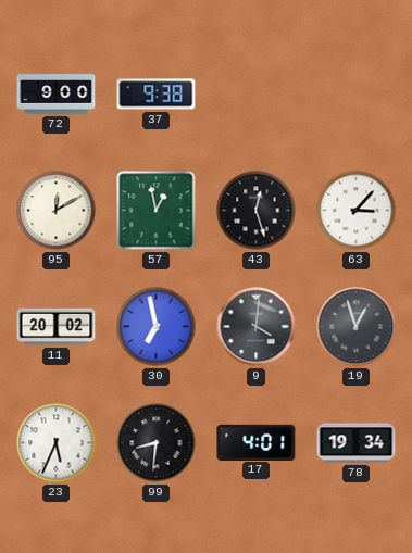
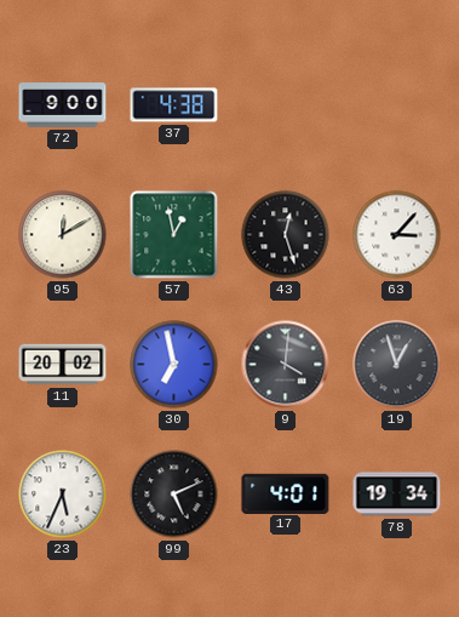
37: 9:38 -> 4:38 (174, 105)
99: 8:31 -> 5:11 (174, 495)
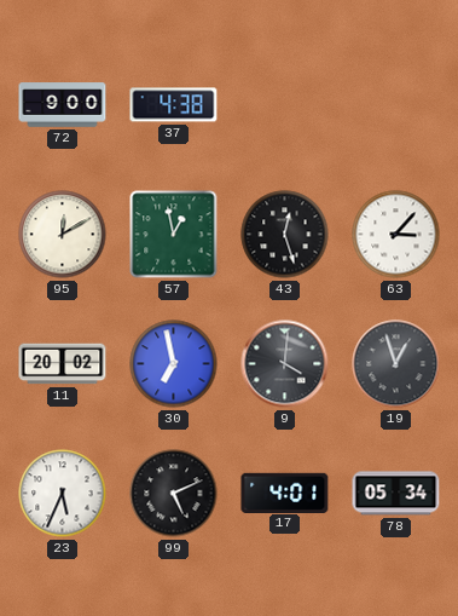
78: 19:34 -> 05:34 (396, 494)
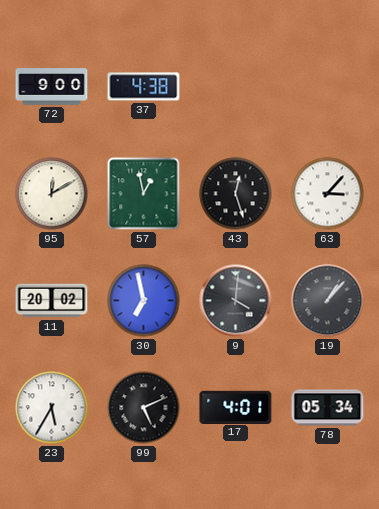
19: 12:57 -> 1:07 (328, 301)
23: 5:34 -> 5:35 (52, 408)
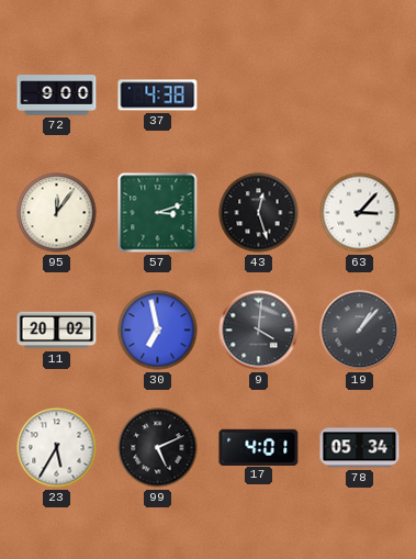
95: 12:10 -> 12:06 (57, 213)
57: 12:58 -> 3:12 (158, 213)
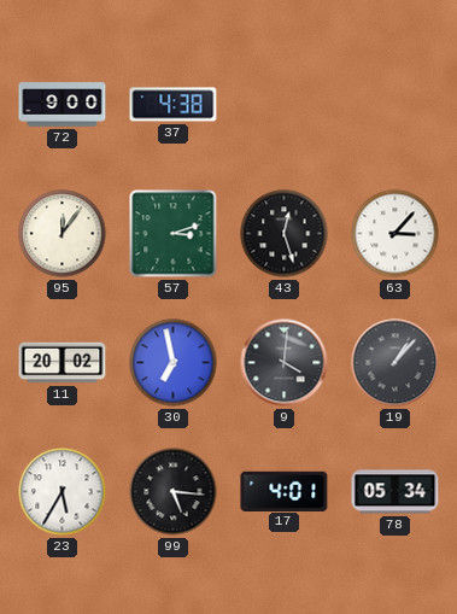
99: 5:11 -> 5:16 (174, 492)
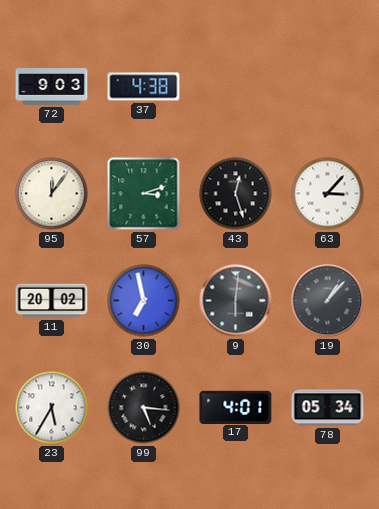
72: 9:00 -> 9:03 (52, 87)
9: 4:01 -> 6:01 (236, 301)
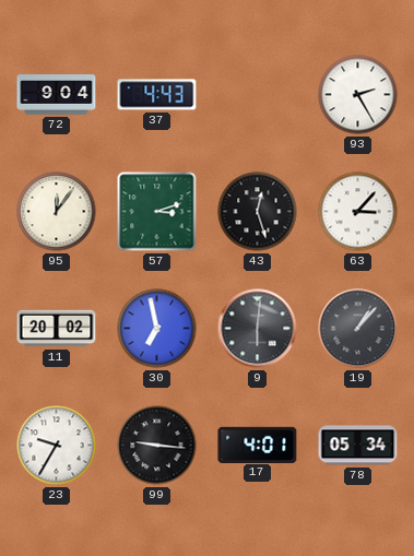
72: 9:03 -> 9:04 (57, 95)
37: 4:38 -> 4:43 (157, 95)
93: none -> 2:25 (358, 95)
23: 5:35 -> 9:35 (57, 446)
99: 5:16 -> 9:16 (157, 446)
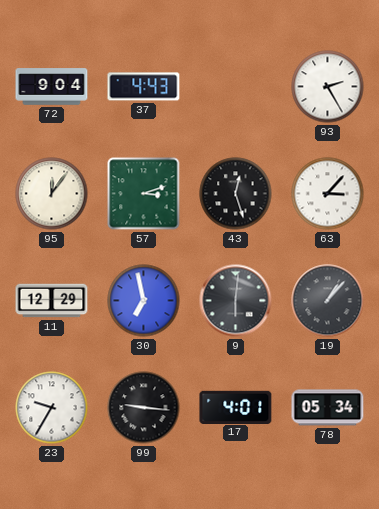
11: 20:02 -> 12:29 (52, 301)
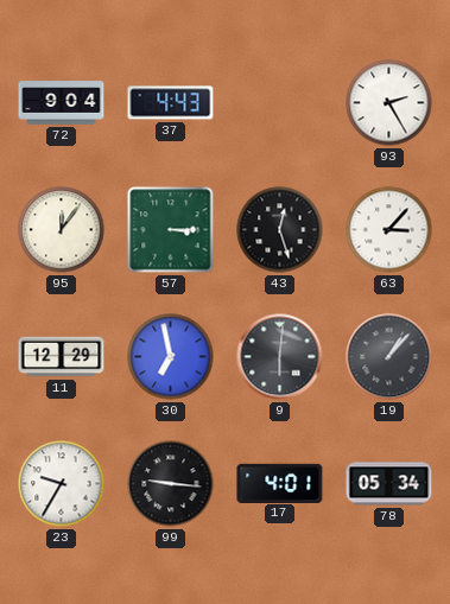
57: 3:12 -> 3:15 (171, 230)
